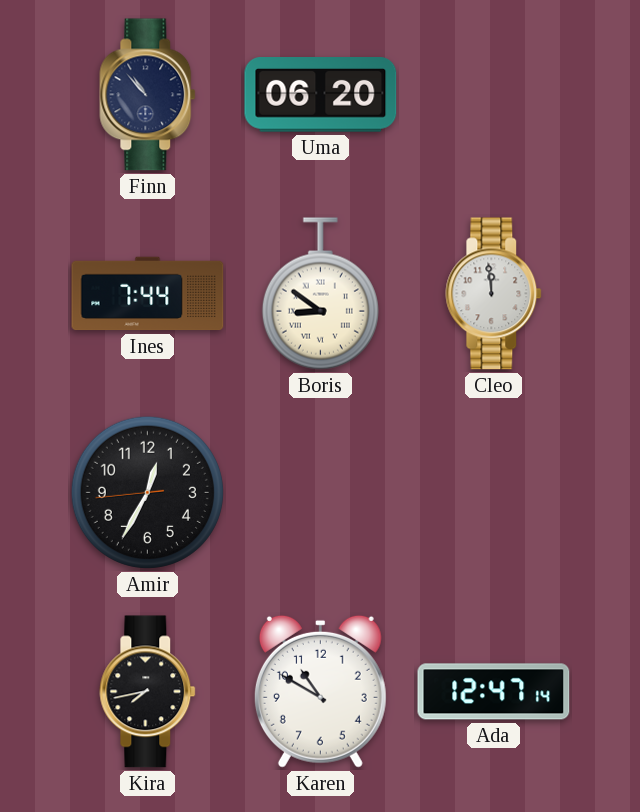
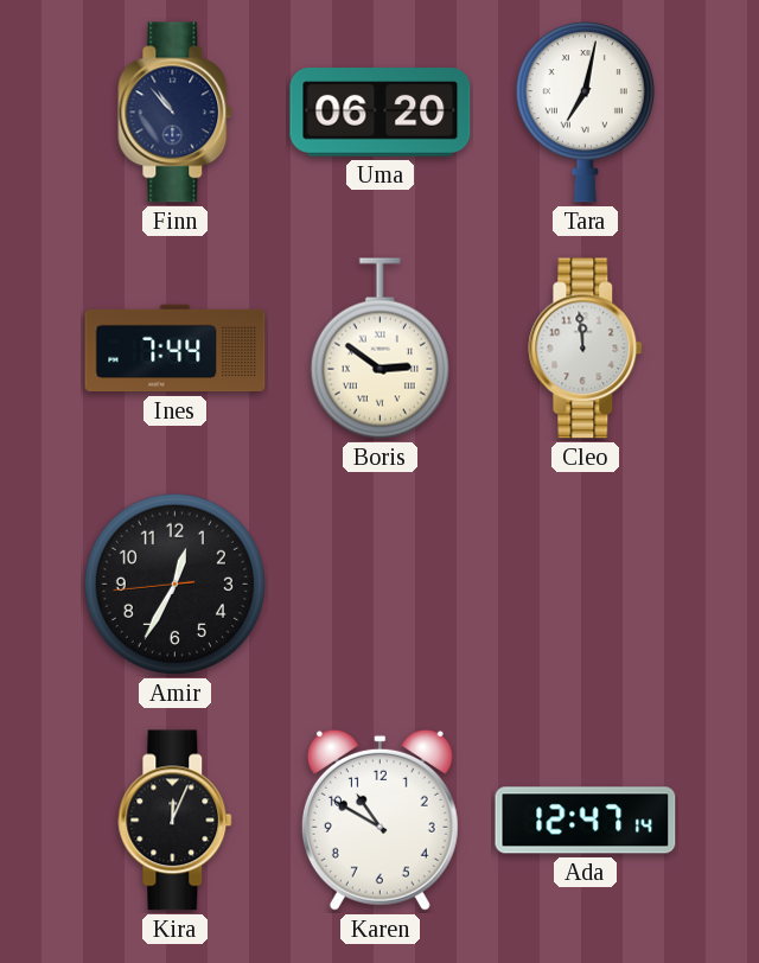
Tara: none -> 7:02 (585, 113)
Boris: 8:51 -> 2:51 (379, 349)
Kira: 7:43 -> 12:04 (176, 821)
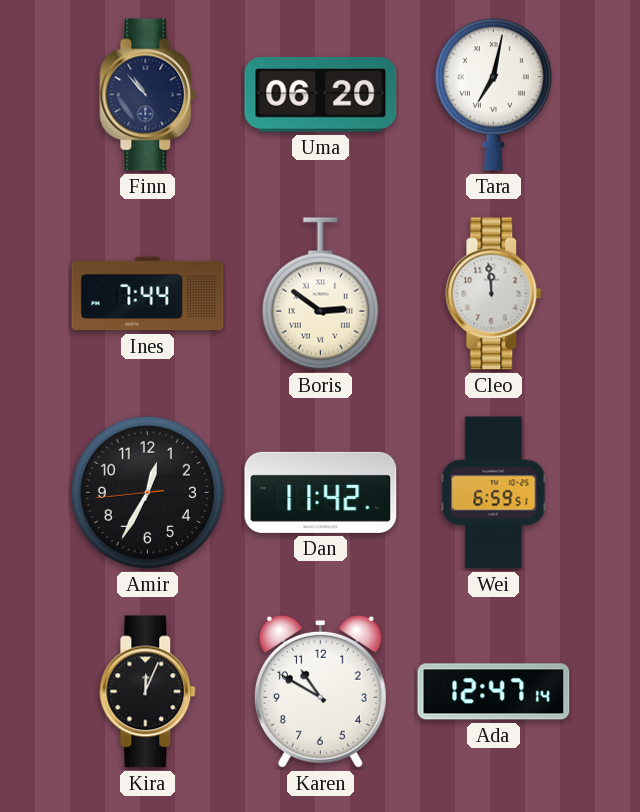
Dan: none -> 11:42 (321, 492)
Wei: none -> 6:59 (494, 493)
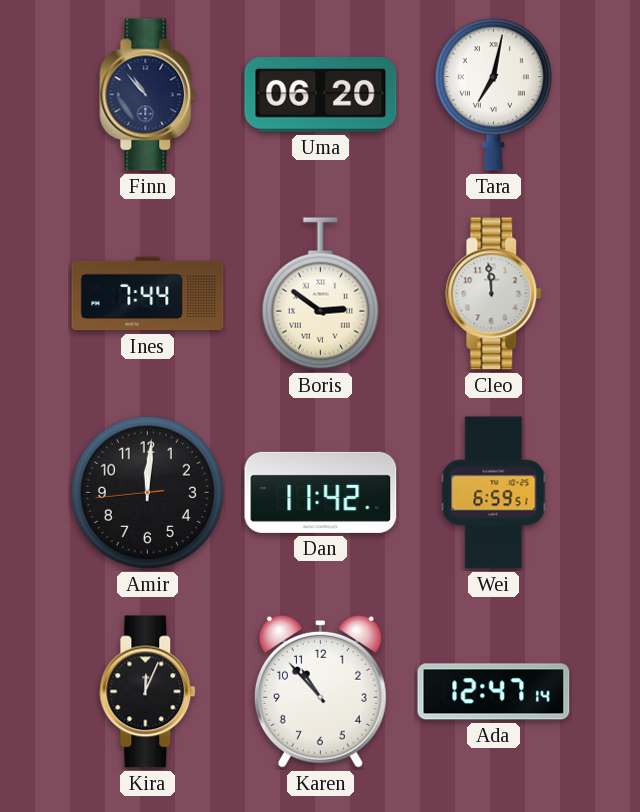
Amir: 12:34 -> 12:00 (147, 492)
Karen: 10:50 -> 10:53 (320, 691)
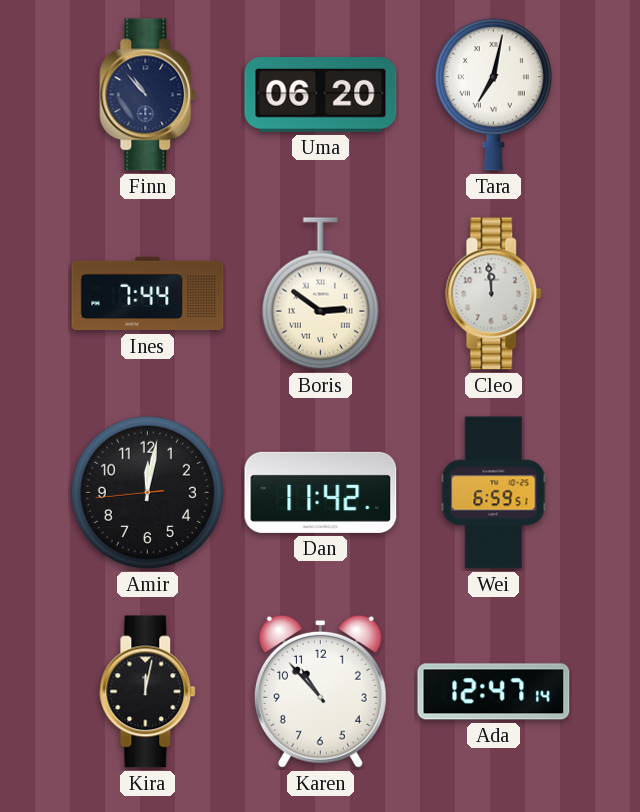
Amir: 12:00 -> 12:01 (147, 492)
Kira: 12:04 -> 12:02 (148, 692)
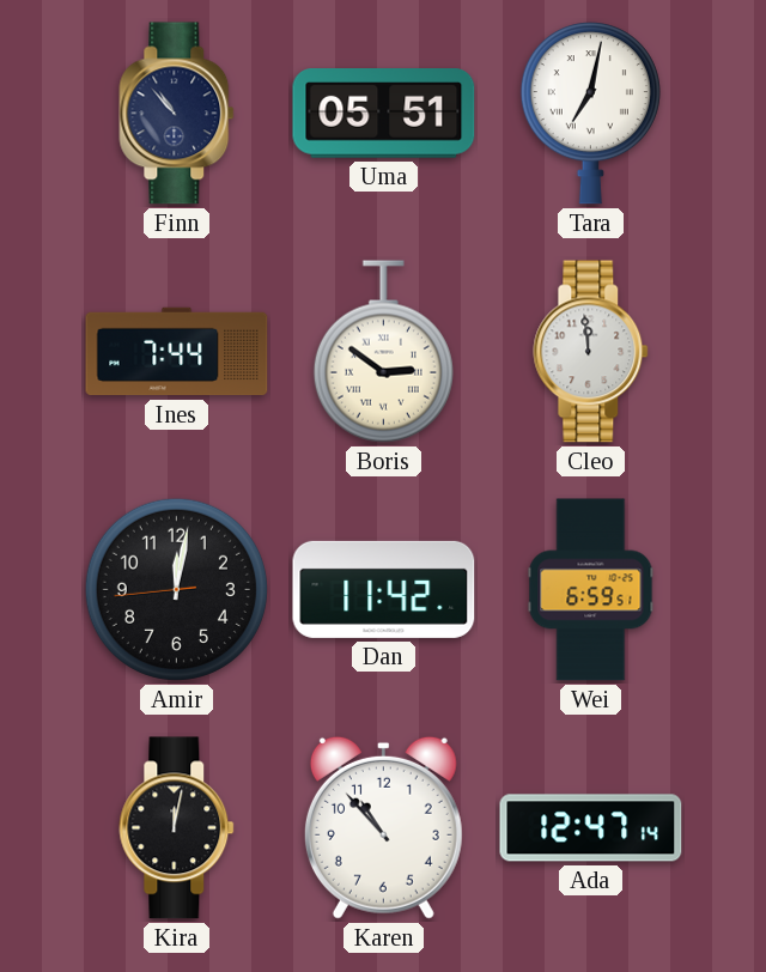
Uma: 06:20 -> 05:51 (384, 114)
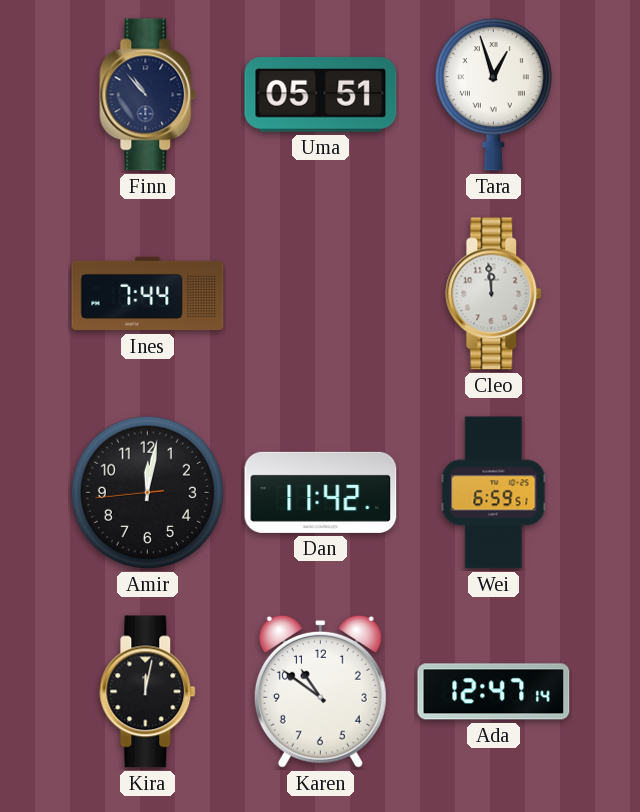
Tara: 7:02 -> 12:57 (493, 95)
Boris: 2:51 -> none (383, 352)
Karen: 10:53 -> 10:51 (320, 691)
